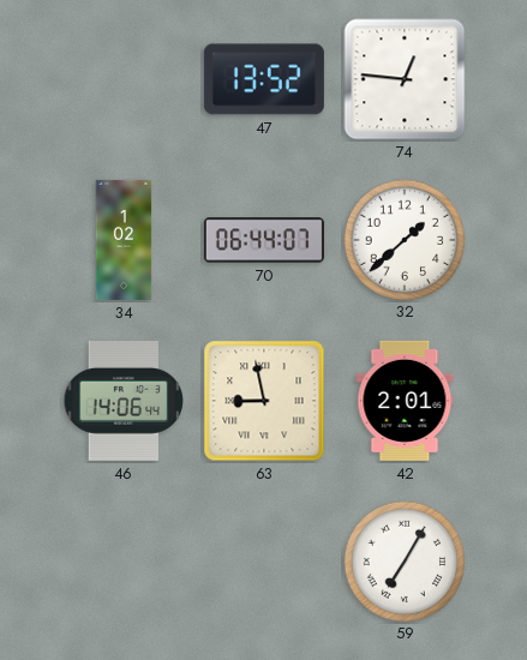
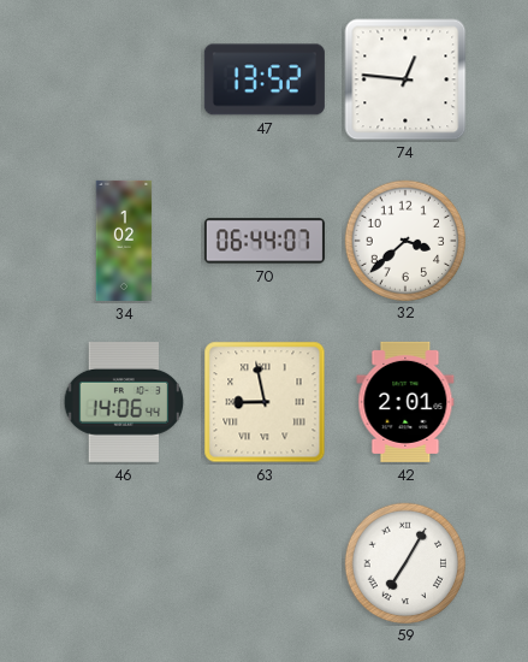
32: 1:38 -> 3:38 (404, 240)
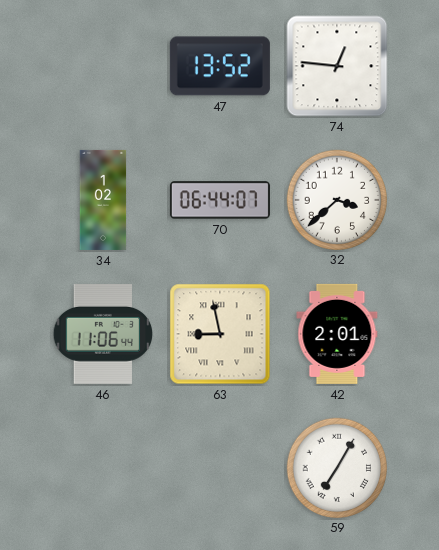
46: 14:06 -> 11:06 (103, 335)
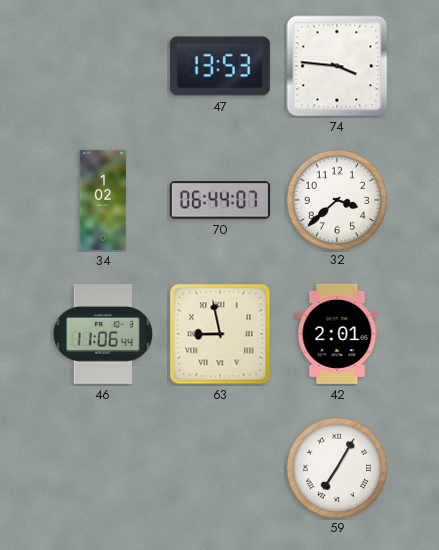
47: 13:52 -> 13:53 (220, 66)
74: 12:46 -> 3:46 (337, 66)
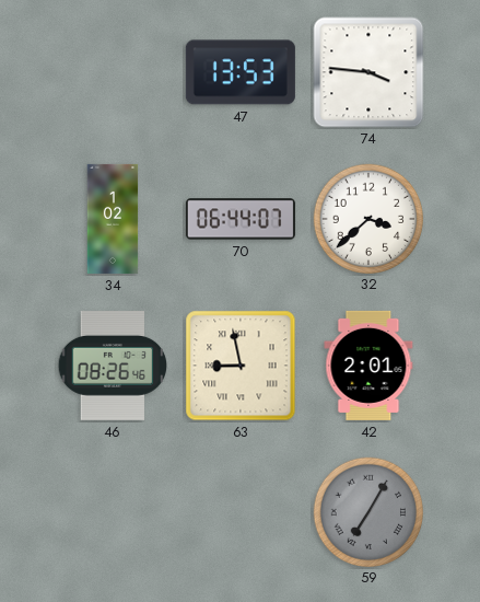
46: 11:06 -> 08:26 (113, 367)
59 dial: white -> grey (367, 511)
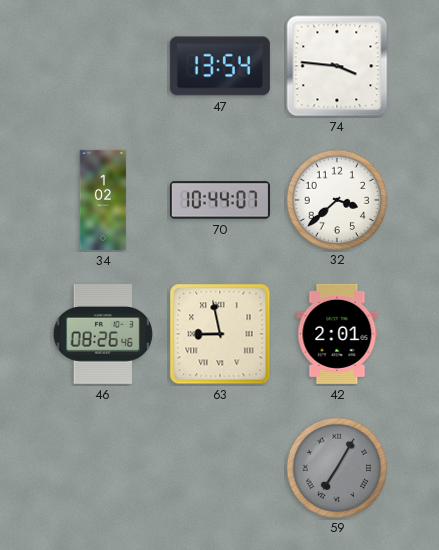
47: 13:53 -> 13:54 (220, 66)
70: 06:44 -> 10:44 (220, 200)
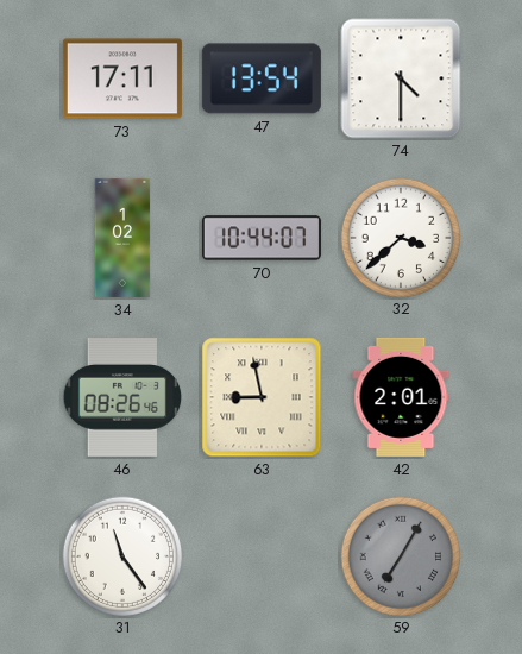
73: none -> 17:11 (122, 78)
74: 3:46 -> 4:30 (401, 78)
31: none -> 11:24 (121, 555)
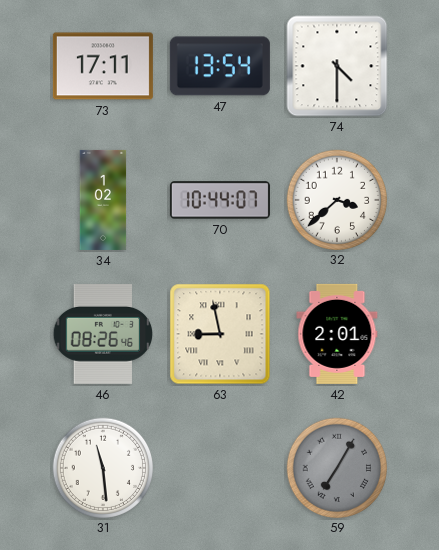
31: 11:24 -> 11:29 (102, 467)
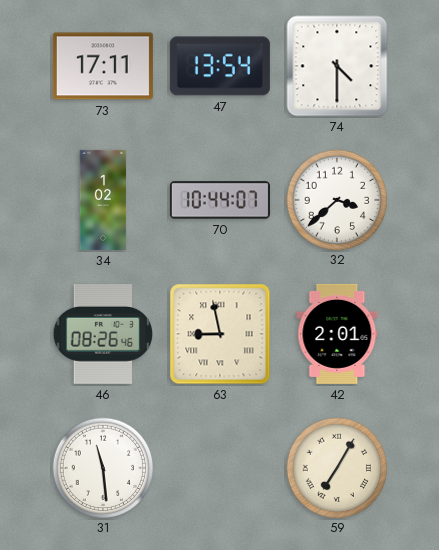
59 dial: grey -> cream (336, 467)
